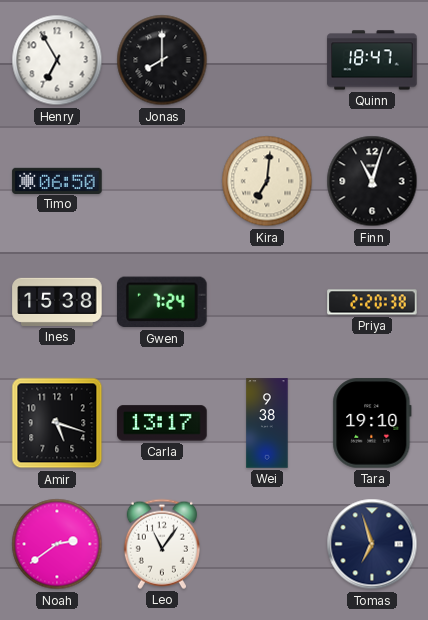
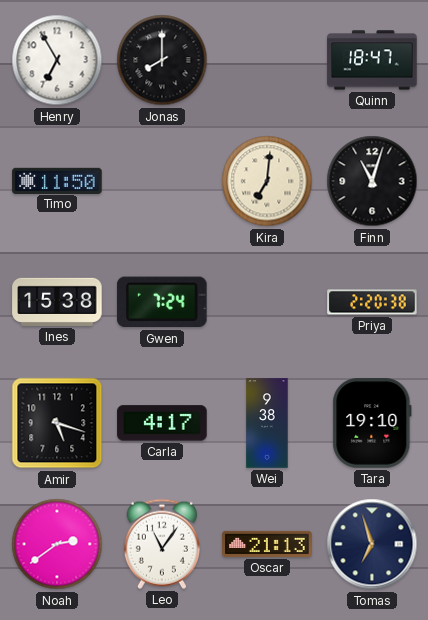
Timo: 06:50 -> 11:50 (57, 180)
Carla: 13:17 -> 4:17 (162, 423)
Oscar: none -> 21:13 (267, 544)
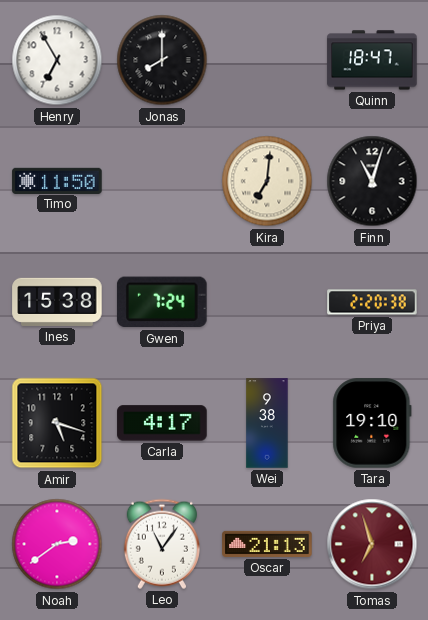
Tomas dial: navy -> burgundy (372, 544)
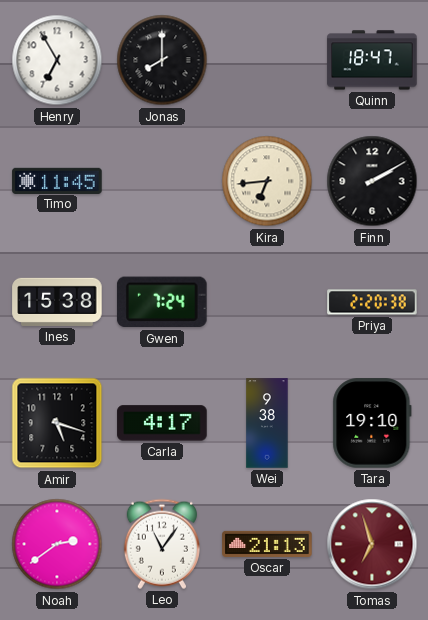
Timo: 11:50 -> 11:45 (57, 180)
Kira: 7:01 -> 6:44 (267, 181)
Finn: 11:03 -> 2:10 (372, 181)
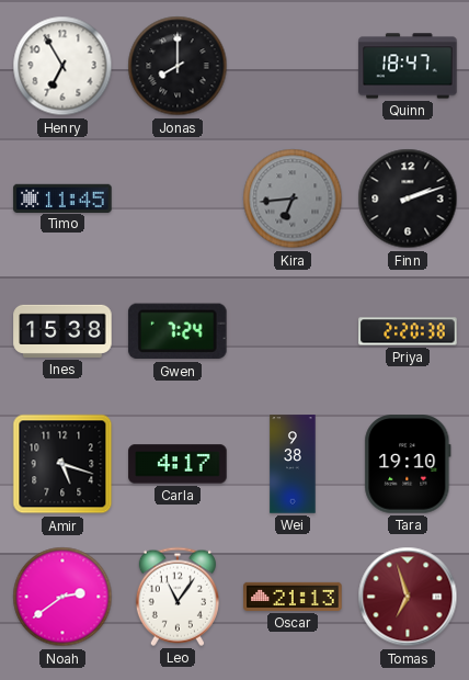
Kira dial: cream -> grey (293, 199)
Finn: 2:10 -> 2:12 (408, 199)
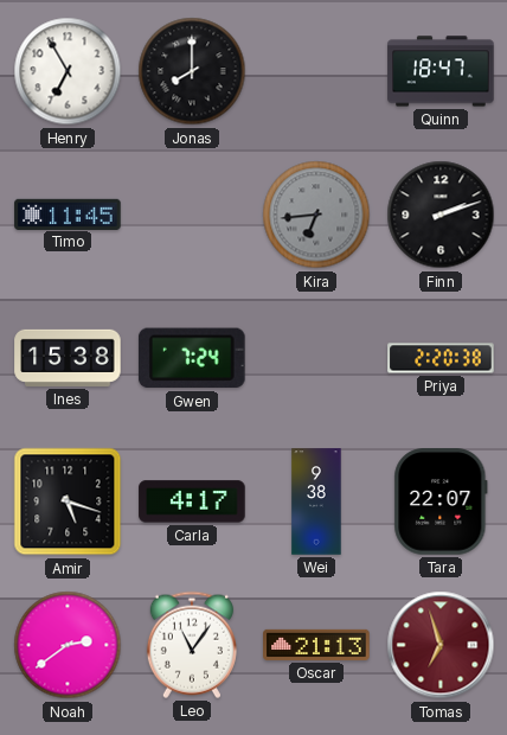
Tara: 19:10 -> 22:07 (441, 501)
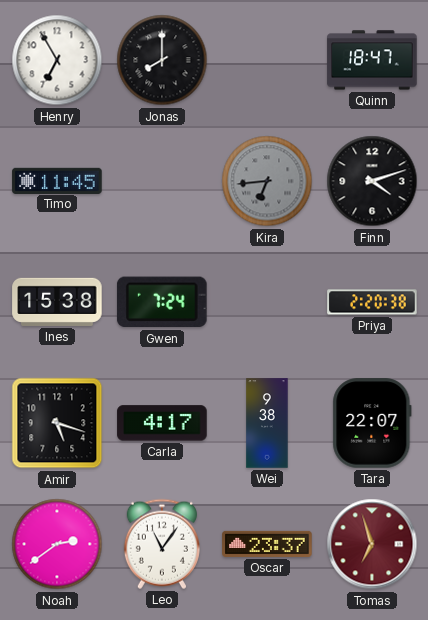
Finn: 2:12 -> 4:12 (372, 181)
Oscar: 21:13 -> 23:37 (267, 544)
